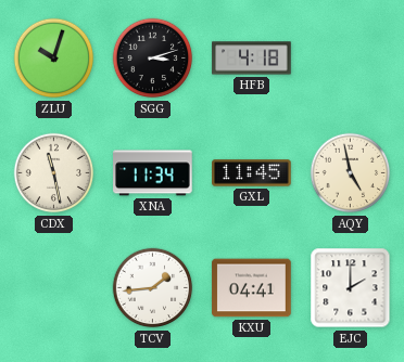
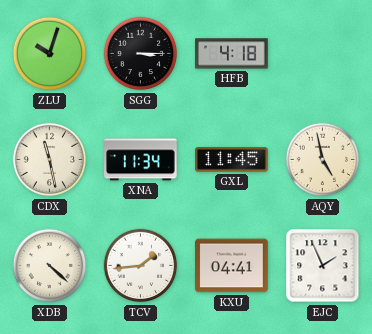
SGG: 3:12 -> 3:15 (141, 54)
XDB: none -> 4:22 (50, 266)
EJC: 2:00 -> 1:56 (323, 266)
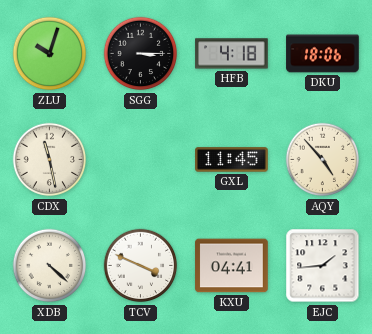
DKU: none -> 18:06 (323, 54)
XNA: 11:34 -> none (141, 160)
AQY: 4:58 -> 4:53 (323, 160)
TCV: 1:44 -> 3:49 (141, 266)
EJC: 1:56 -> 1:44 (323, 266)
